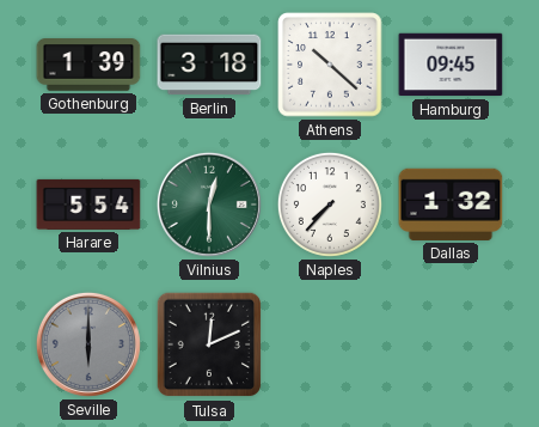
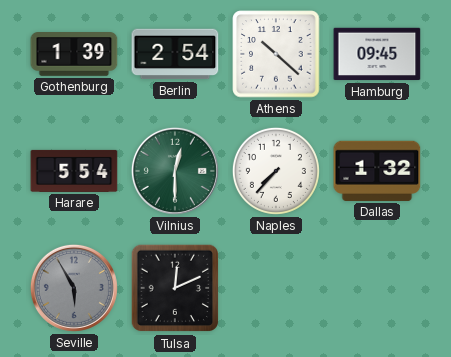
Berlin: 3:18 -> 2:54 (175, 54)
Seville: 6:00 -> 5:55 (74, 288)
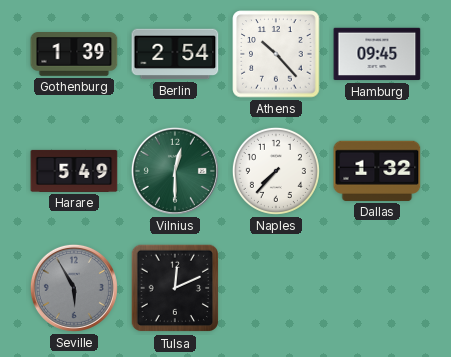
Athens: 10:22 -> 10:23 (276, 54)
Harare: 5:54 -> 5:49 (74, 171)
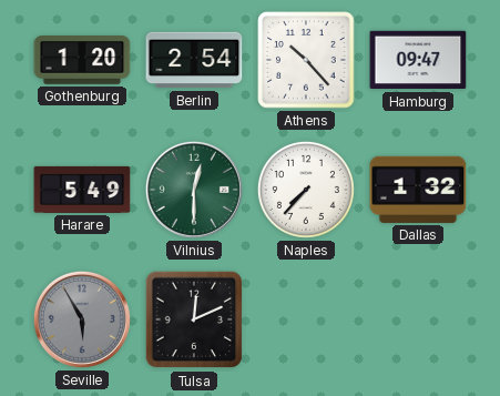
Gothenburg: 1:39 -> 1:20 (82, 61)
Hamburg: 09:45 -> 09:47 (418, 60)
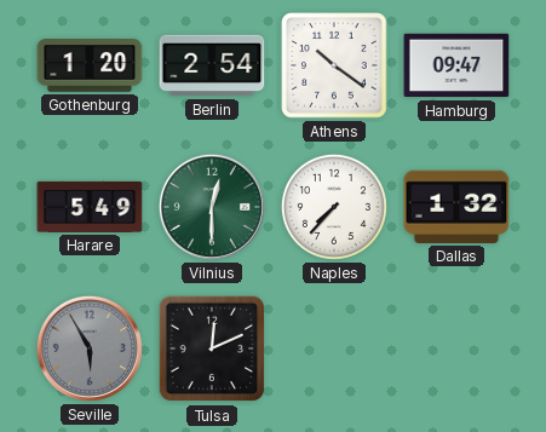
Athens: 10:23 -> 10:21 (334, 65)
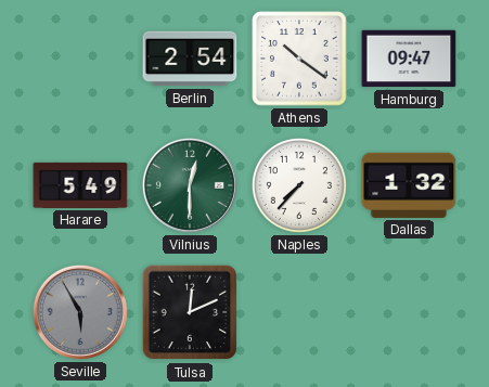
Gothenburg: 1:20 -> none (90, 67)
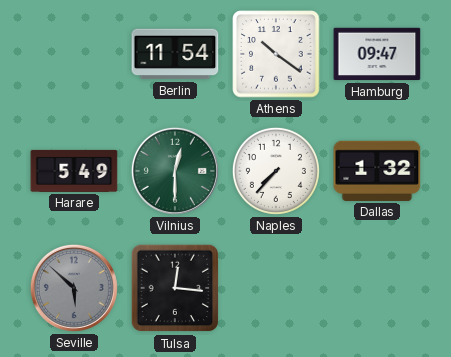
Berlin: 2:54 -> 11:54 (175, 54)
Seville: 5:55 -> 5:52 (74, 288)
Tulsa: 12:11 -> 12:16 (175, 288)
